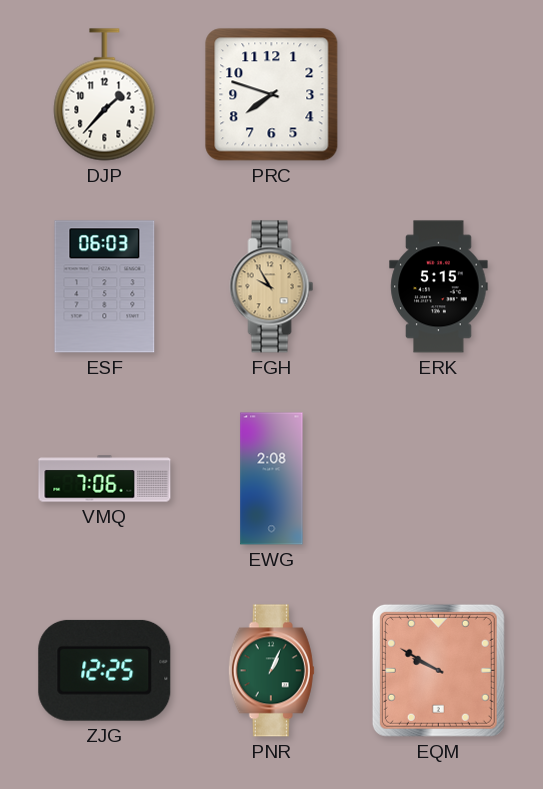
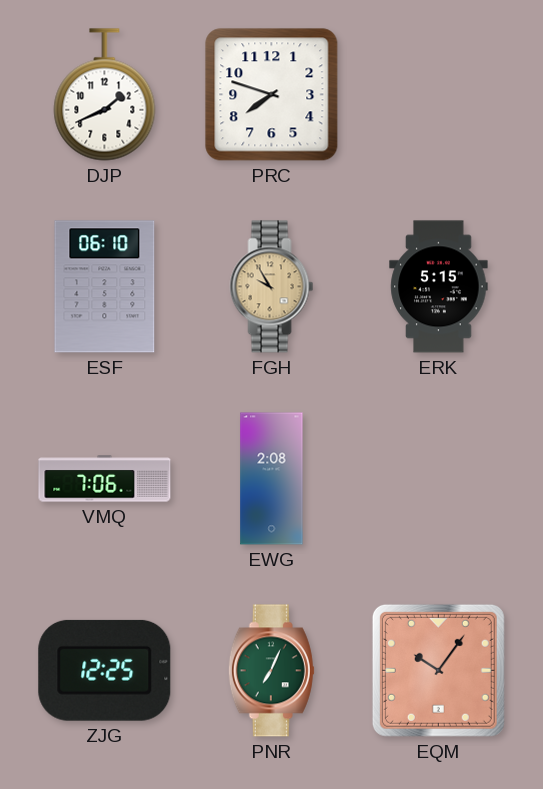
DJP: 1:37 -> 1:41 (105, 95)
ESF: 06:03 -> 06:10 (105, 287)
PNR: 1:04 -> 7:04 (271, 671)
EQM: 9:50 -> 10:06 (438, 670)
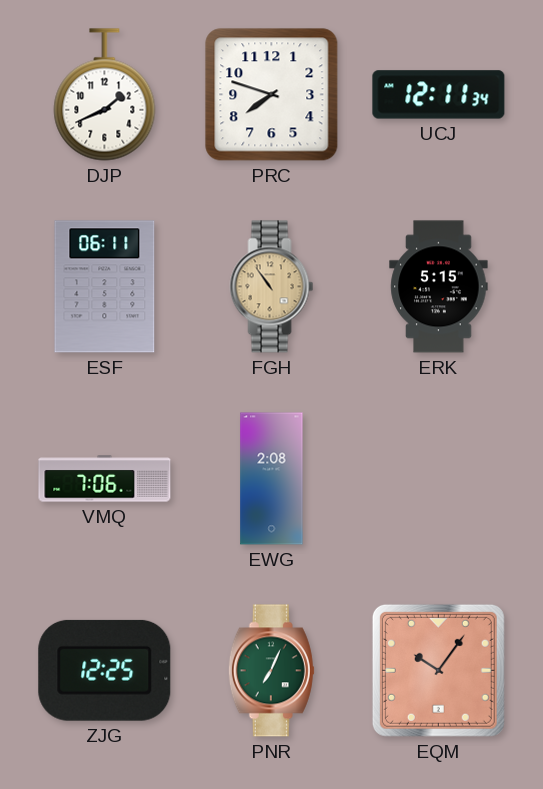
UCJ: none -> 12:11 (439, 95)
ESF: 06:10 -> 06:11 (105, 287)
FGH: 9:55 -> 10:54 (272, 287)
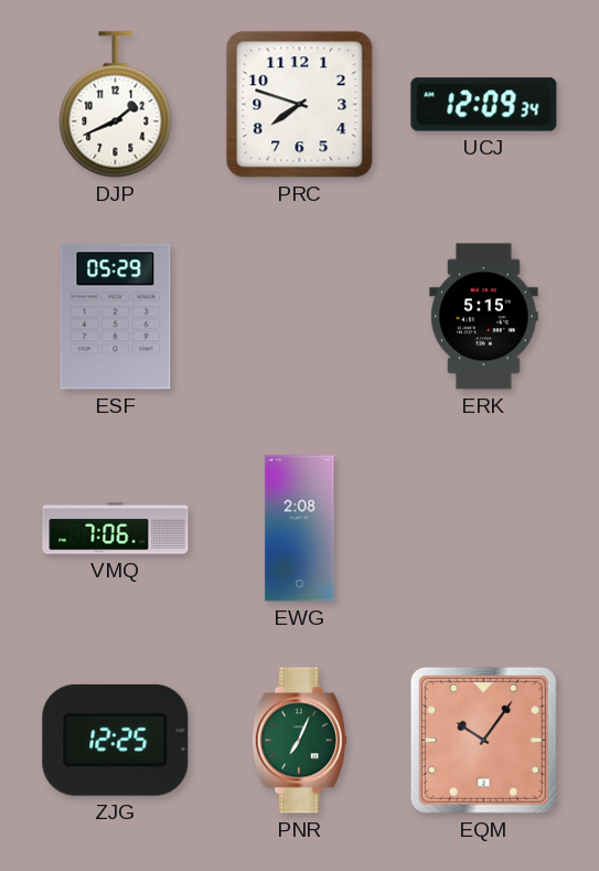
UCJ: 12:11 -> 12:09 (484, 105)
ESF: 06:11 -> 05:29 (116, 317)
FGH: 10:54 -> none (272, 287)
